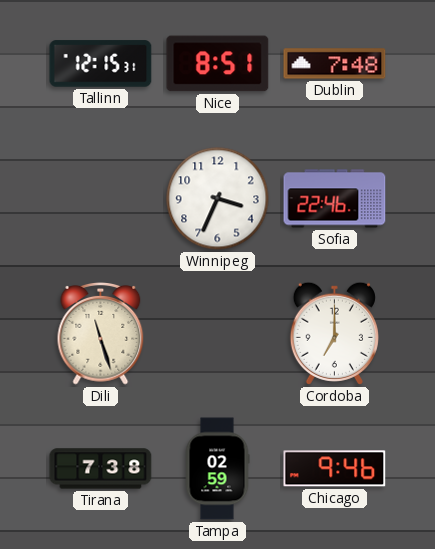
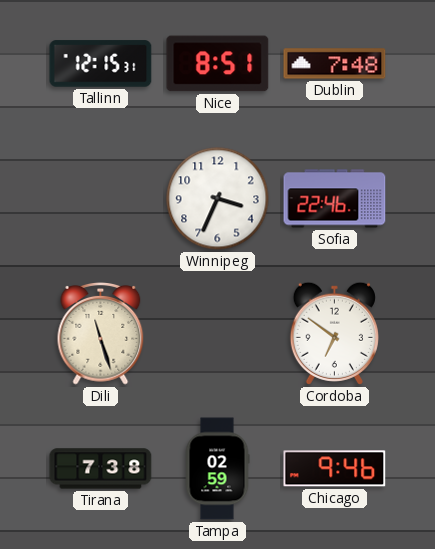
Cordoba: 7:00 -> 6:51 (334, 333)
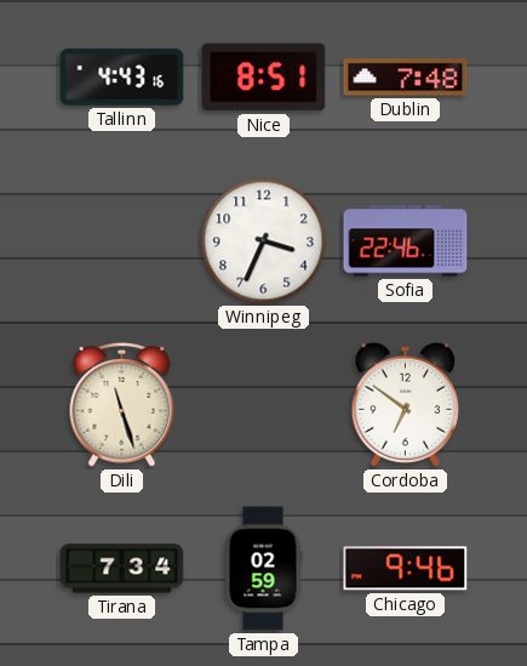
Tallinn: 12:15 -> 4:43 (122, 78)
Tirana: 7:38 -> 7:34 (122, 569)
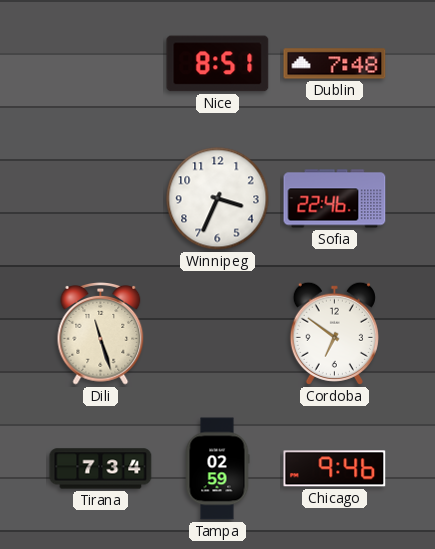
Tallinn: 4:43 -> none (122, 78)
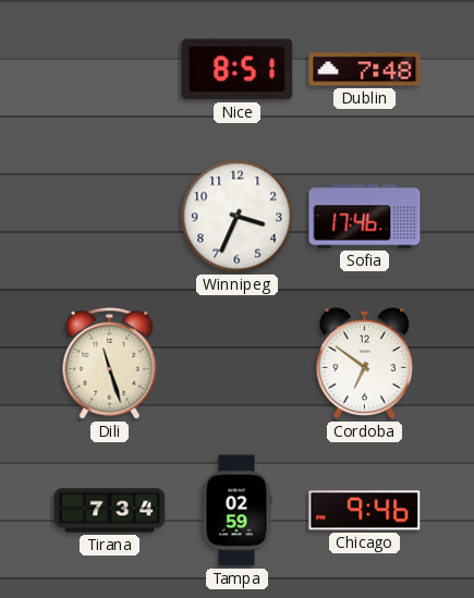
Sofia: 22:46 -> 17:46 (365, 217)
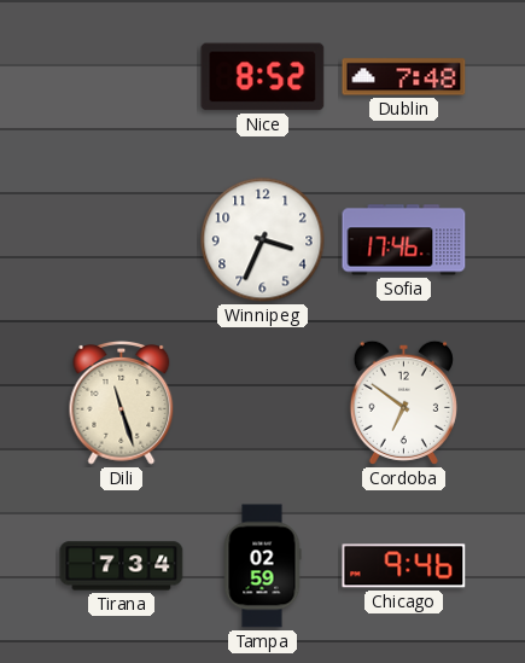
Nice: 8:51 -> 8:52 (263, 77)
